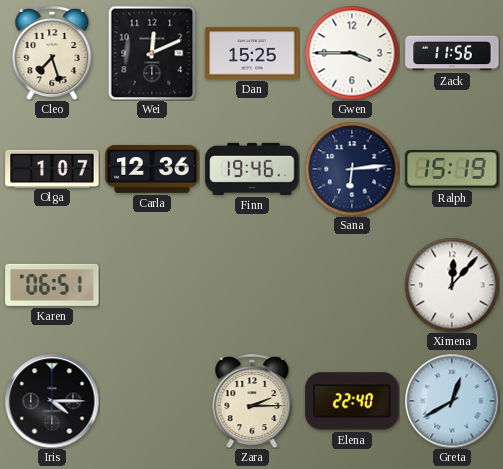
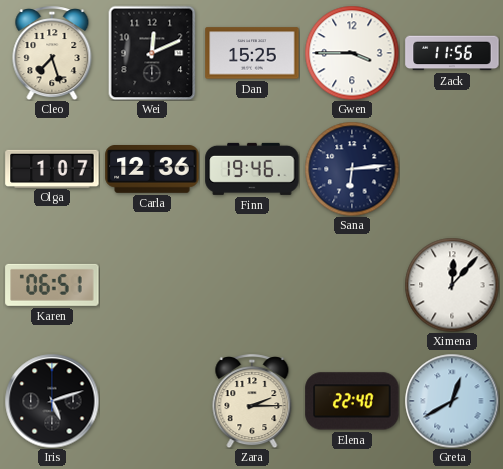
Ralph: 15:19 -> none (452, 170)
Iris: 4:15 -> 5:12 (52, 401)
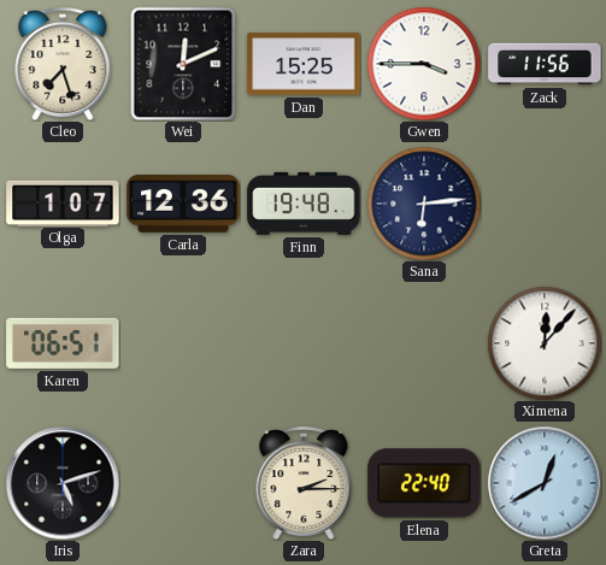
Finn: 19:46 -> 19:48 (304, 204)
